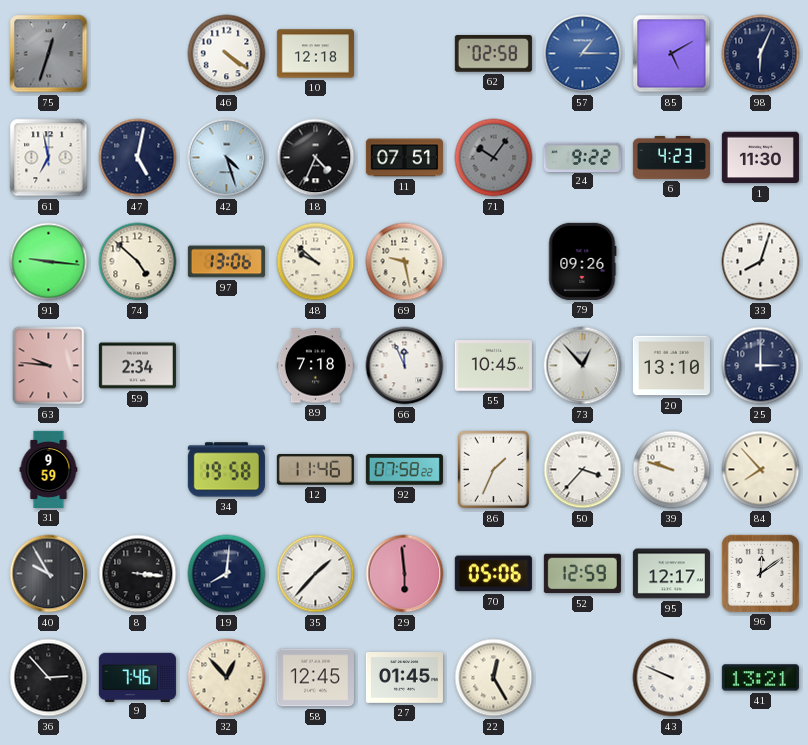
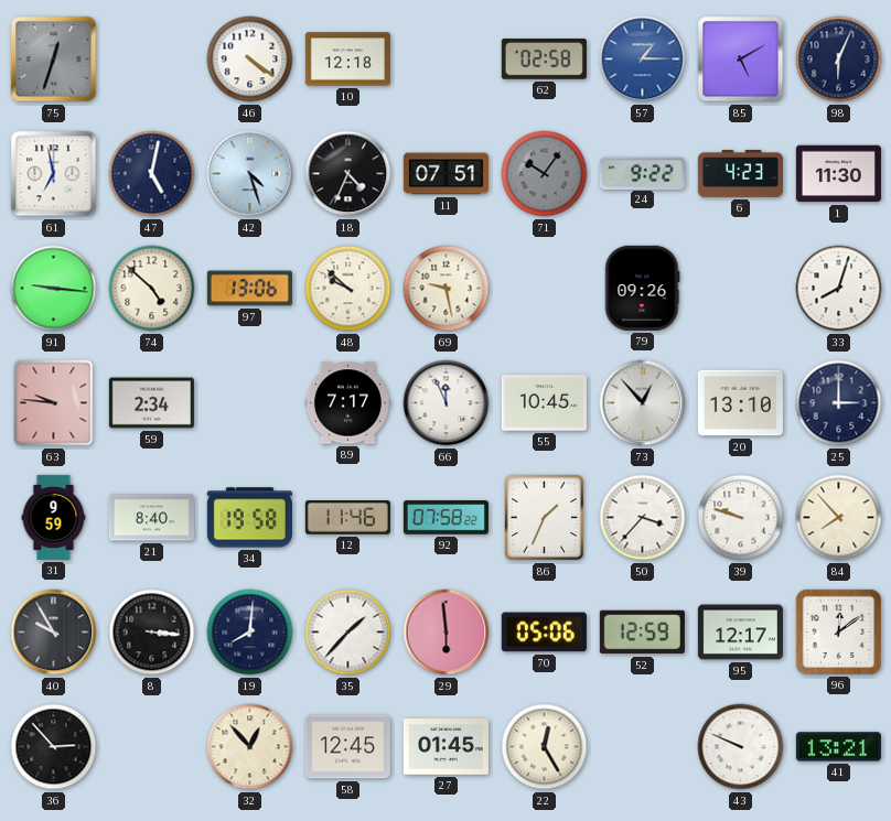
89: 7:18 -> 7:17 (347, 403)
21: none -> 8:40 (151, 518)
9: 7:46 -> none (137, 677)
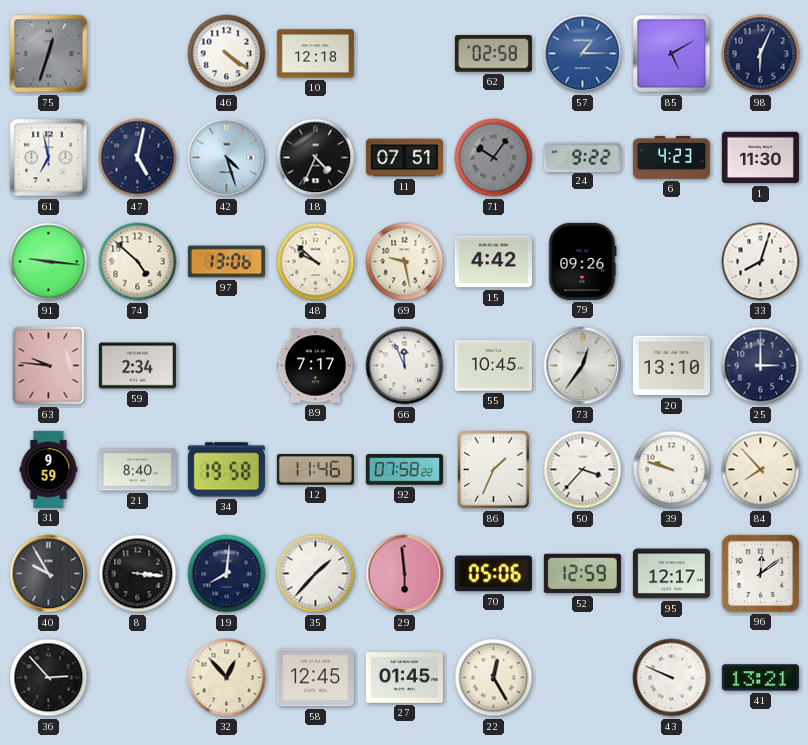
15: none -> 4:42 (493, 262)
73: 12:53 -> 12:36 (583, 366)
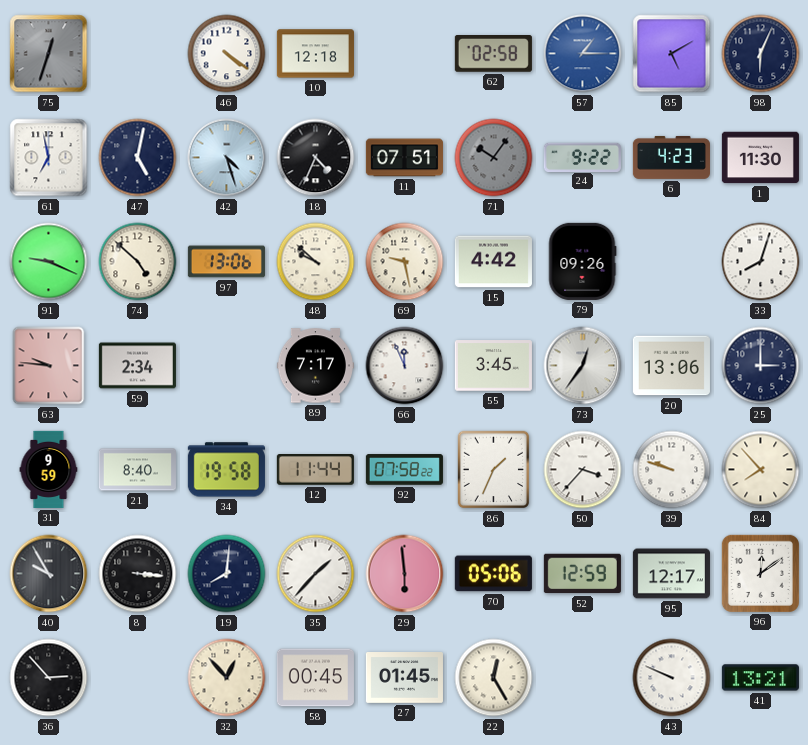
91: 9:16 -> 9:19 (49, 262)
55: 10:45 -> 3:45 (493, 366)
20: 13:10 -> 13:06 (671, 366)
12: 11:46 -> 11:44 (315, 470)
58: 12:45 -> 00:45 (315, 678)
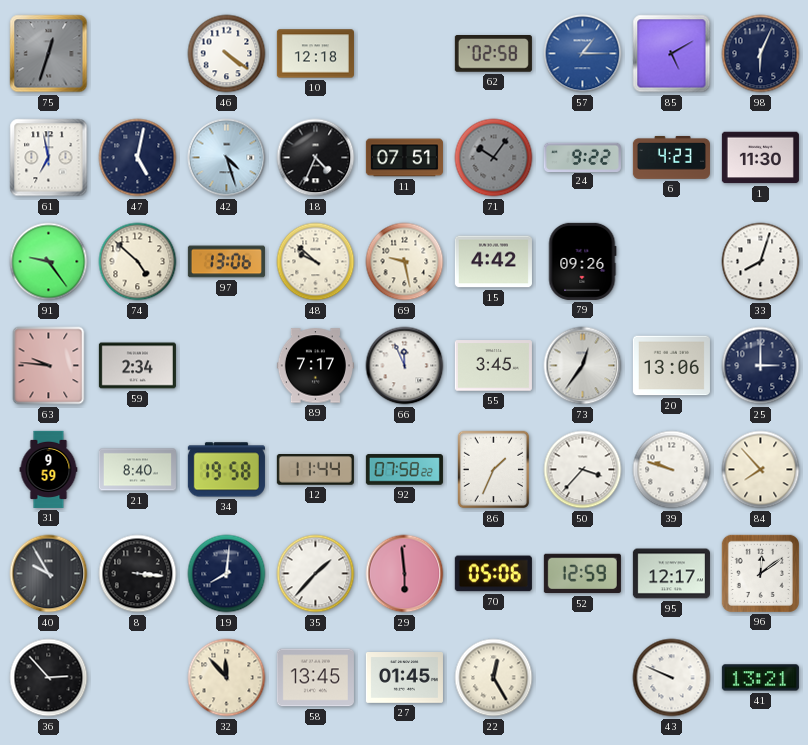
91: 9:19 -> 9:24 (49, 262)
32: 12:53 -> 11:53 (227, 678)
58: 00:45 -> 13:45 (315, 678)
